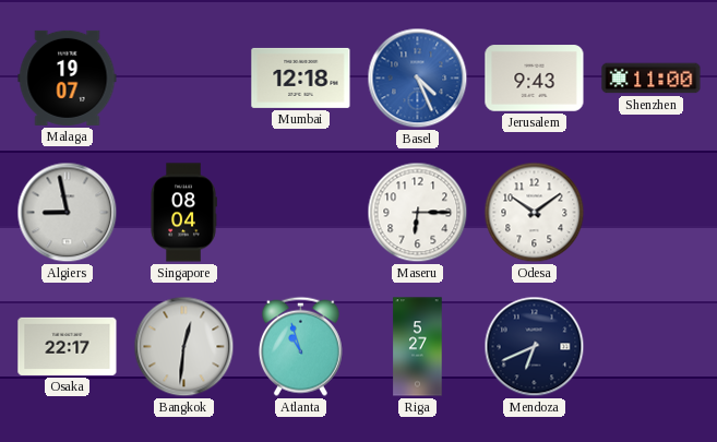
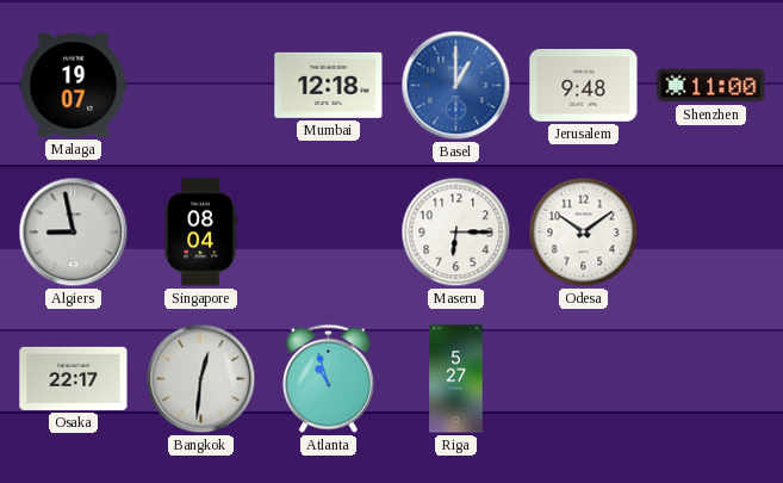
Basel: 4:26 -> 1:00 (456, 86)
Jerusalem: 9:43 -> 9:48 (584, 86)
Mendoza: 6:41 -> none (535, 347)
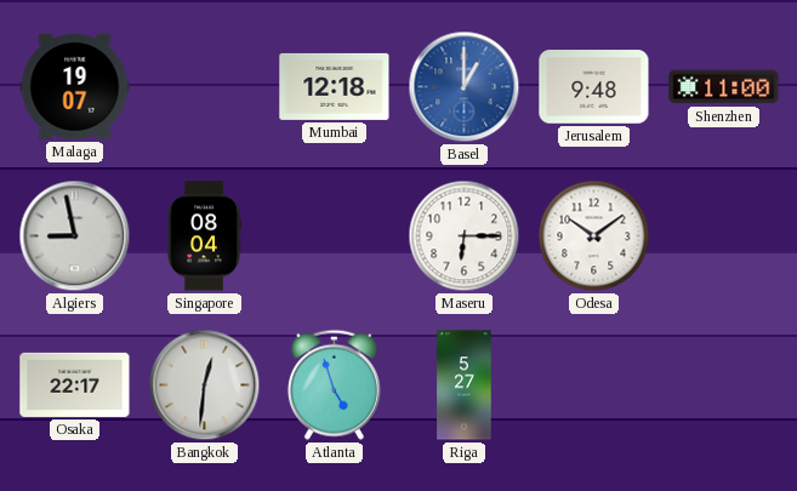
Atlanta: 10:57 -> 4:57 (334, 384)
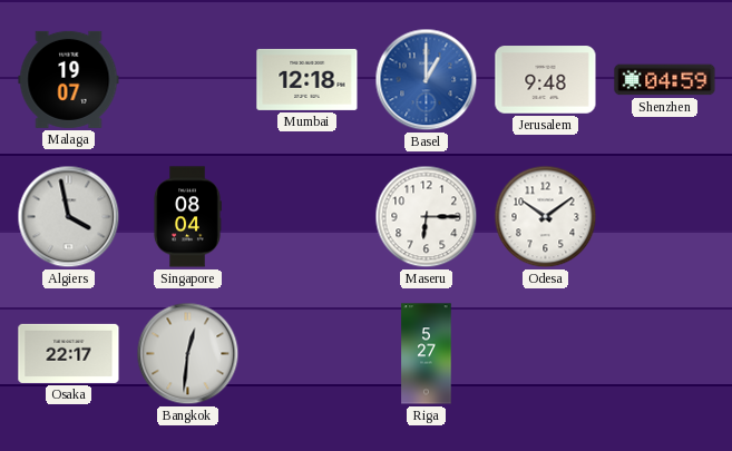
Shenzhen: 11:00 -> 04:59 (665, 80)
Algiers: 8:58 -> 3:58 (69, 217)
Atlanta: 4:57 -> none (334, 384)
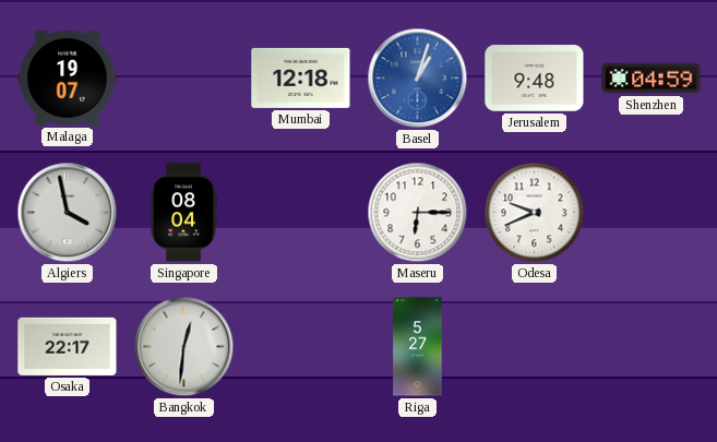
Basel: 1:00 -> 1:03 (418, 79)
Odesa: 10:09 -> 9:41 (535, 213)
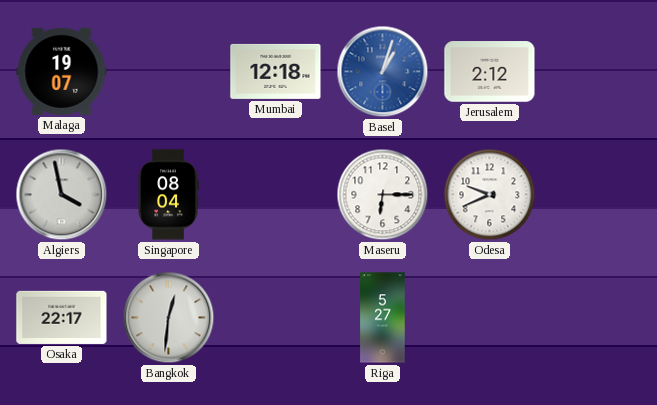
Jerusalem: 9:48 -> 2:12 (490, 72)
Shenzhen: 04:59 -> none (652, 79)
